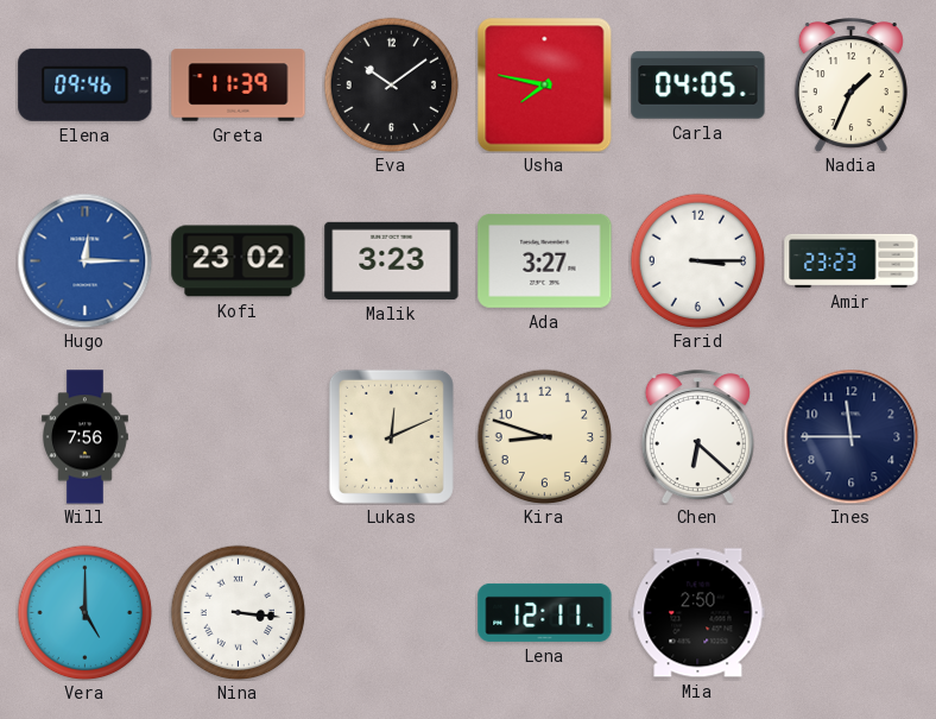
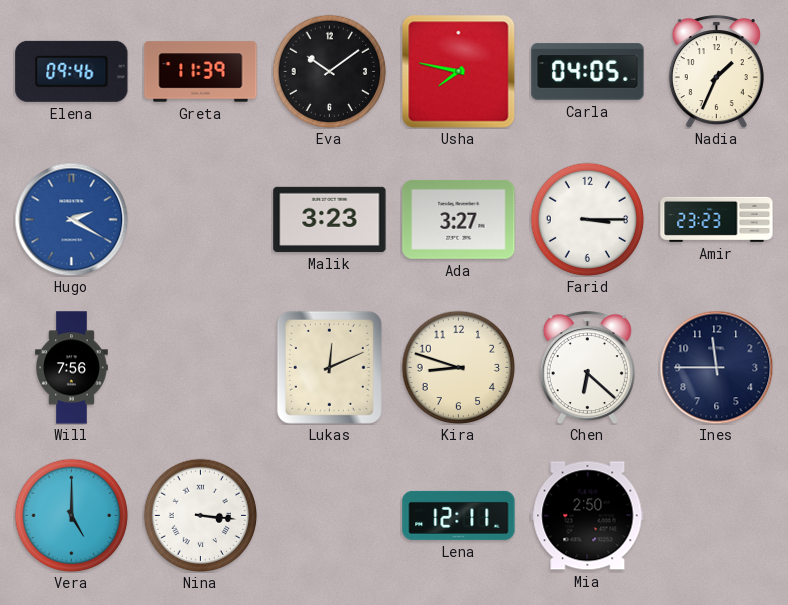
Hugo: 12:15 -> 2:20 (71, 219)
Kofi: 23:02 -> none (239, 261)
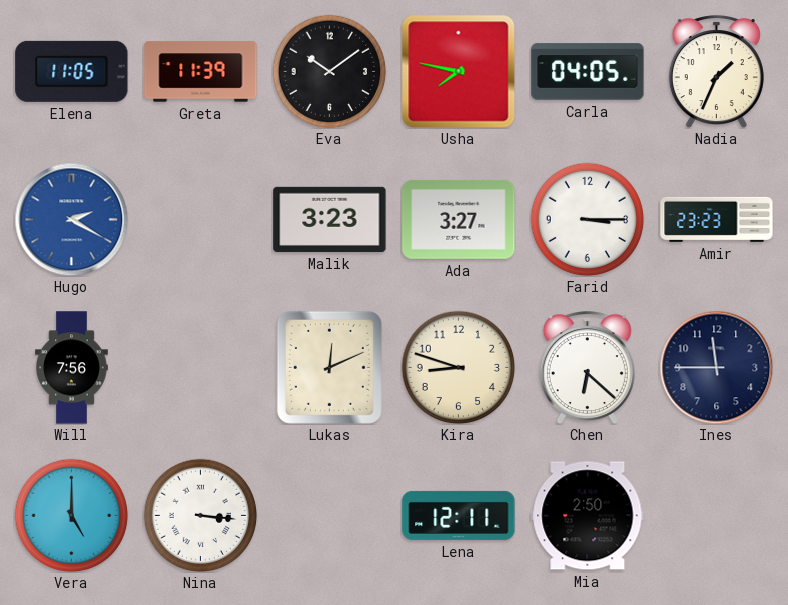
Elena: 09:46 -> 11:05 (72, 71)
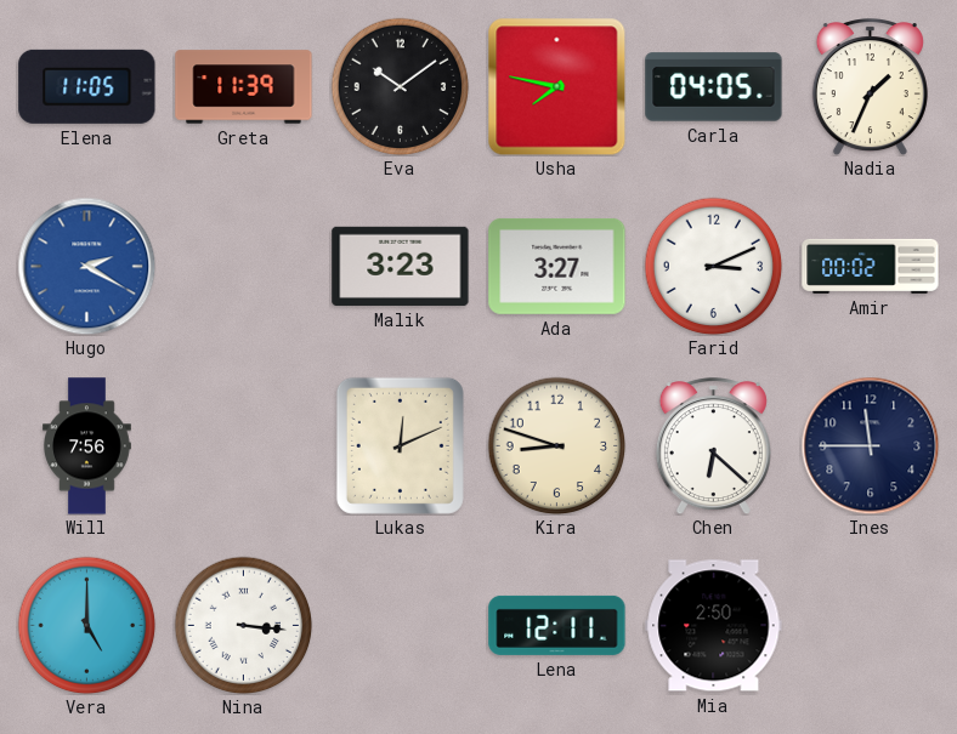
Farid: 3:15 -> 3:11 (713, 266)
Amir: 23:23 -> 00:02 (871, 266)
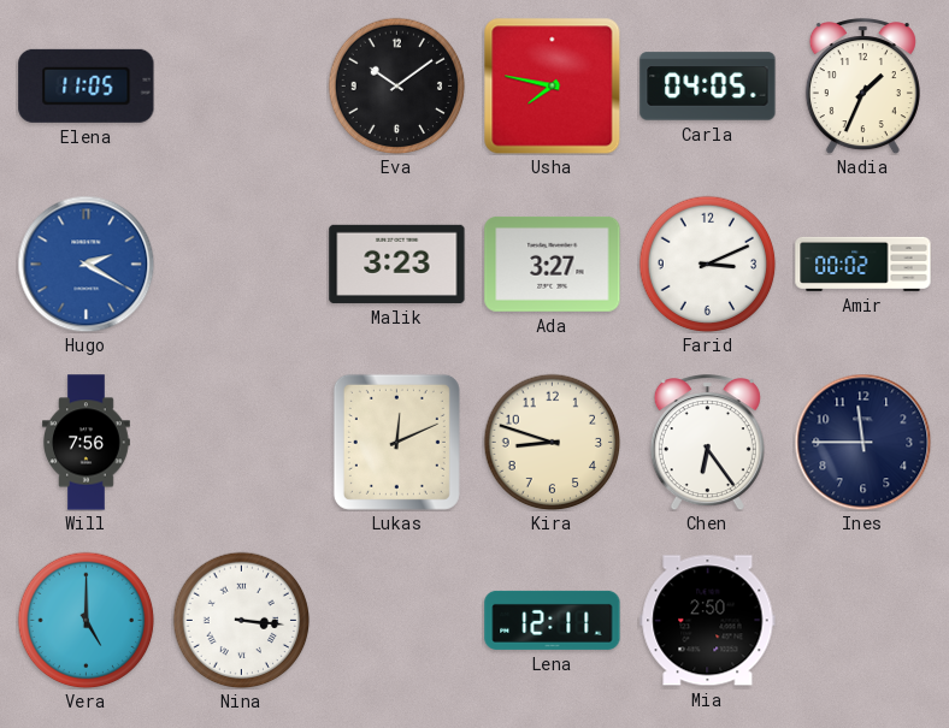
Greta: 11:39 -> none (244, 87)
Chen: 6:22 -> 6:24 (707, 443)
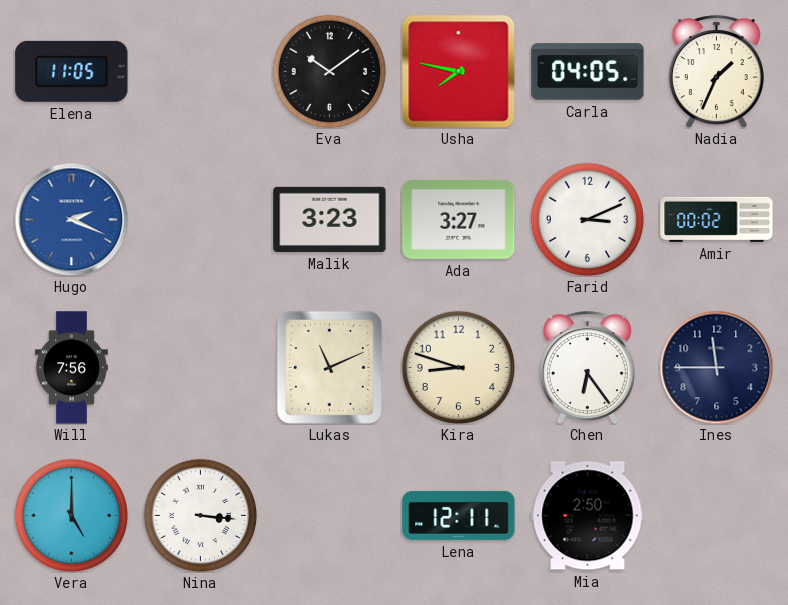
Hugo: 2:20 -> 2:19 (71, 219)
Lukas: 12:11 -> 11:11 (329, 367)
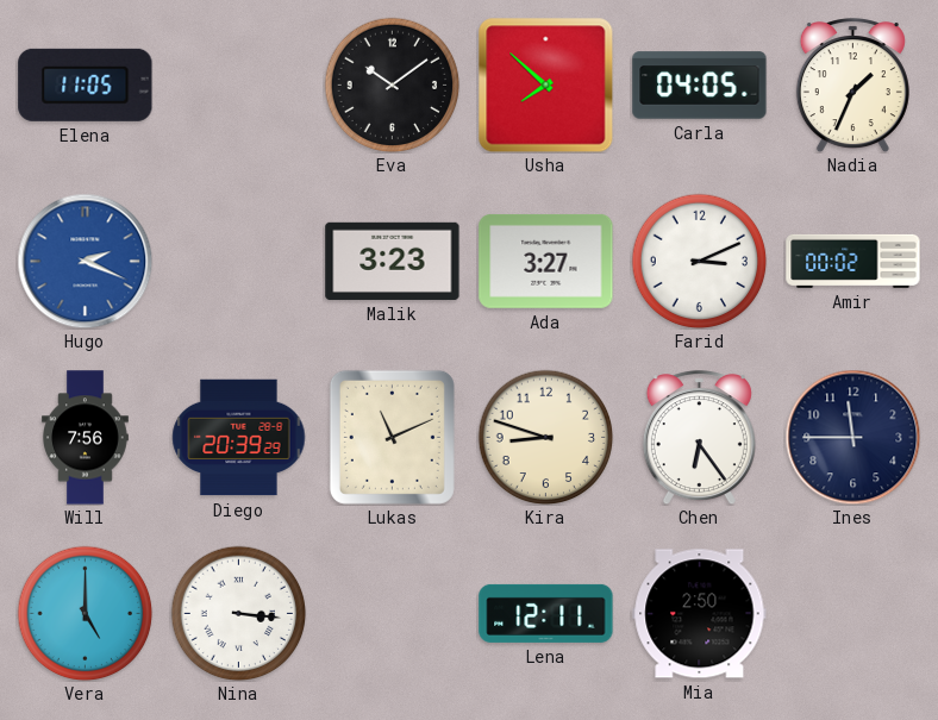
Usha: 7:47 -> 7:52 (545, 84)
Diego: none -> 20:39 (239, 438)
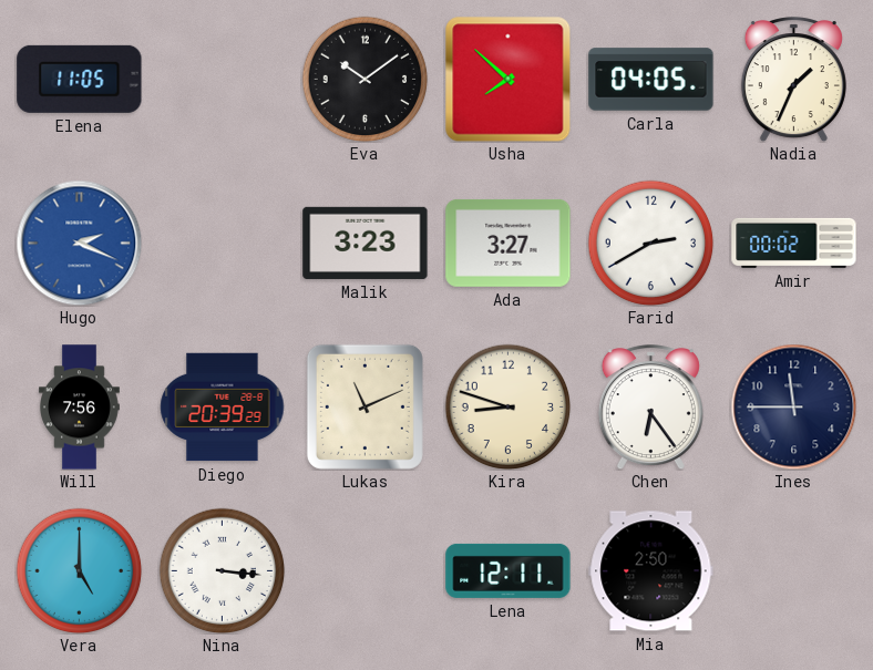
Farid: 3:11 -> 2:40 (650, 243)
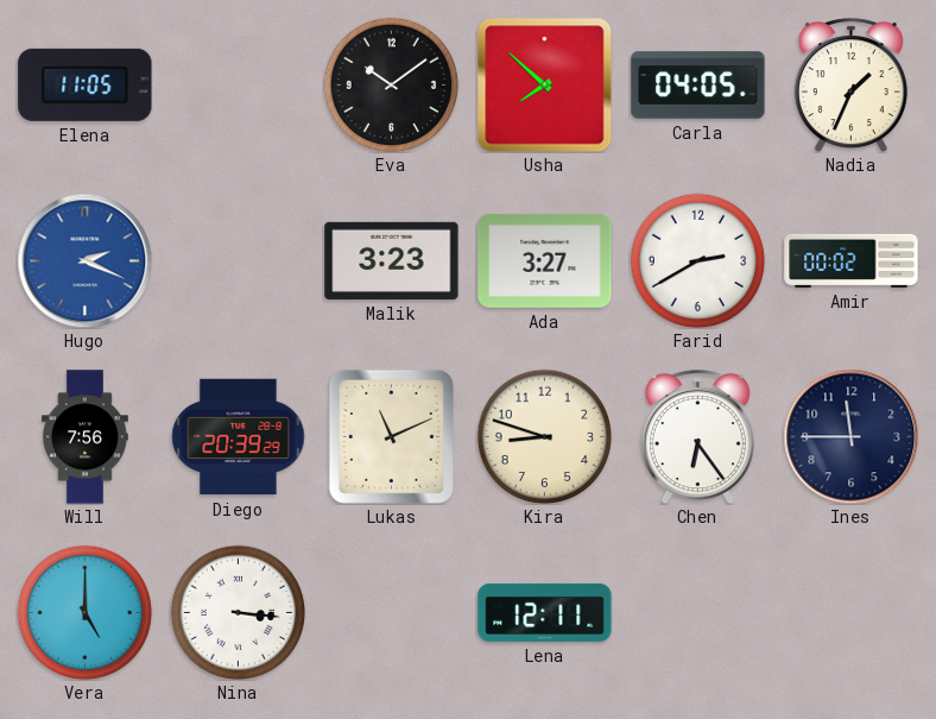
Mia: 2:50 -> none (651, 571)
